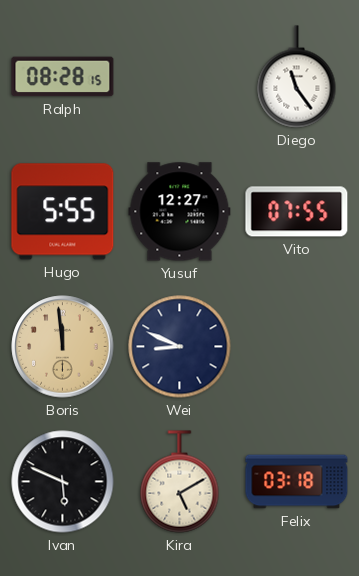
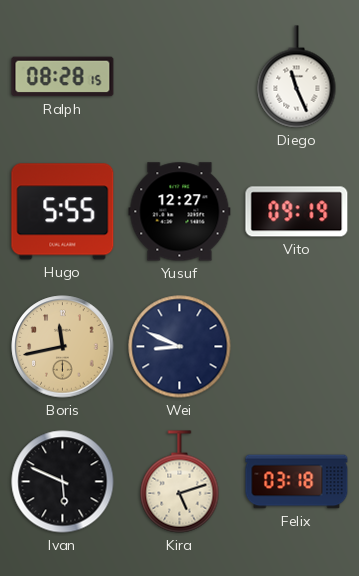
Diego: 11:24 -> 11:26 (297, 77)
Vito: 07:55 -> 09:19 (297, 212)
Boris: 11:59 -> 11:43 (63, 347)
Kira: 5:10 -> 5:12 (180, 482)
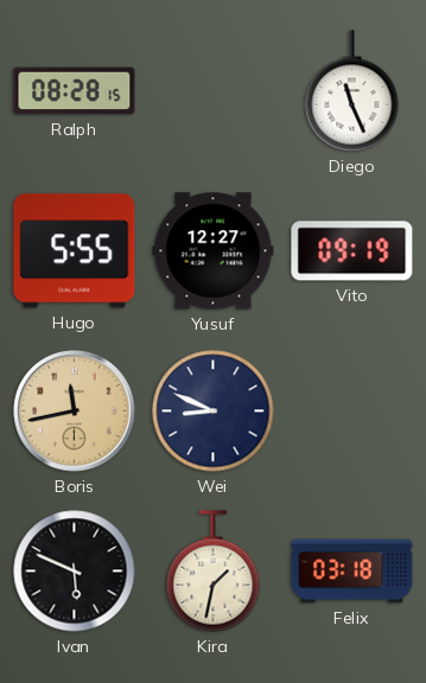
Kira: 5:12 -> 1:32 (214, 572)
